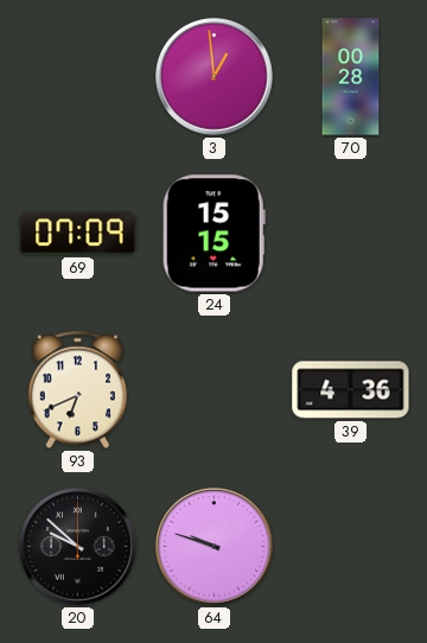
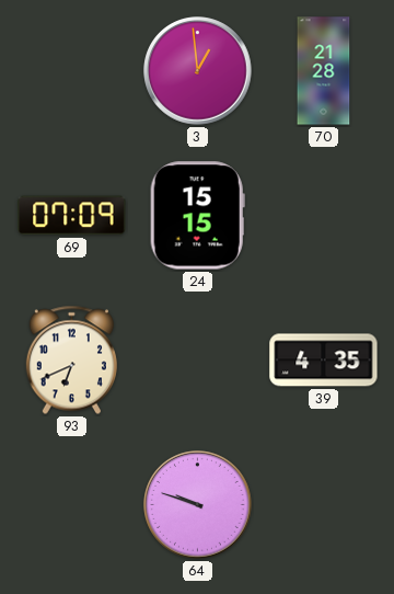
70: 00:28 -> 21:28 (324, 71)
39: 4:36 -> 4:35 (324, 361)
20: 9:52 -> none (78, 547)
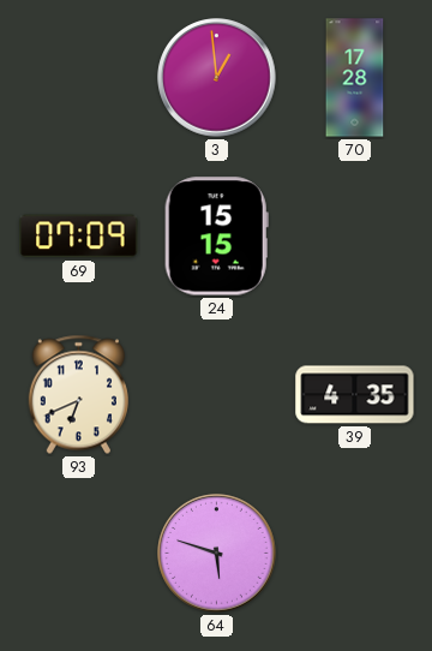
70: 21:28 -> 17:28 (355, 78)
64: 9:48 -> 5:48 (217, 554)
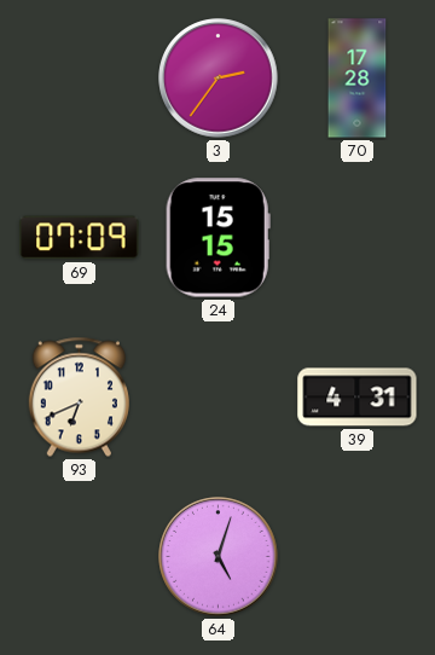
3: 12:59 -> 2:36 (219, 79)
39: 4:35 -> 4:31 (358, 398)
64: 5:48 -> 5:03 (219, 557)
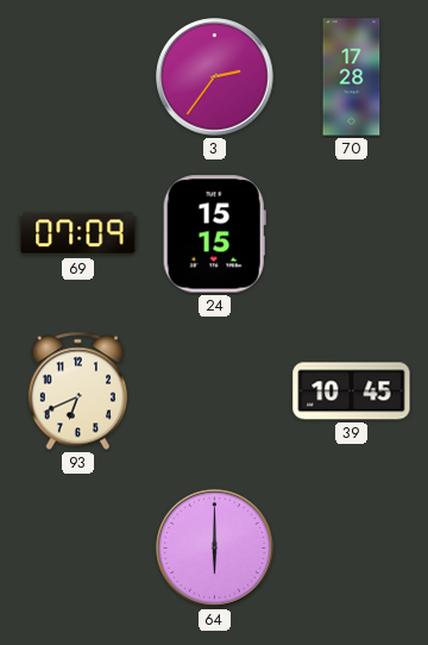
39: 4:31 -> 10:45 (352, 392)
64: 5:03 -> 6:00 (215, 549)
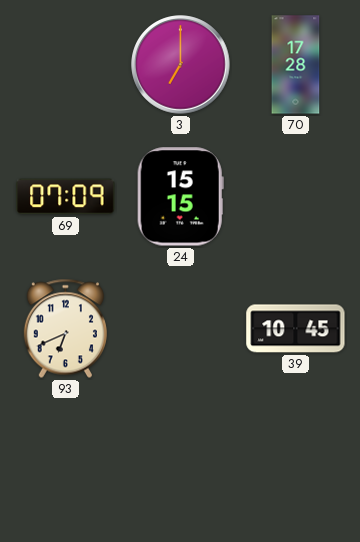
3: 2:36 -> 7:00 (181, 65)
64: 6:00 -> none (215, 549)
